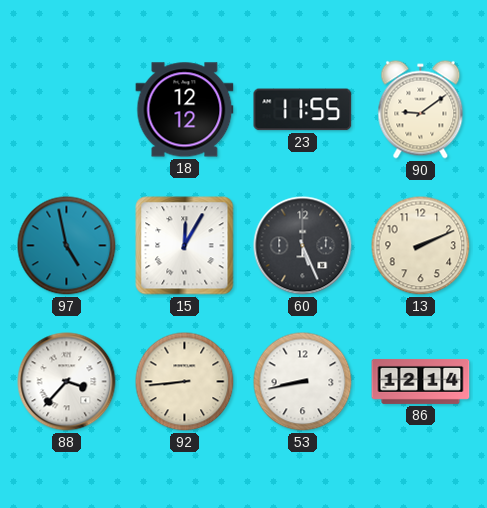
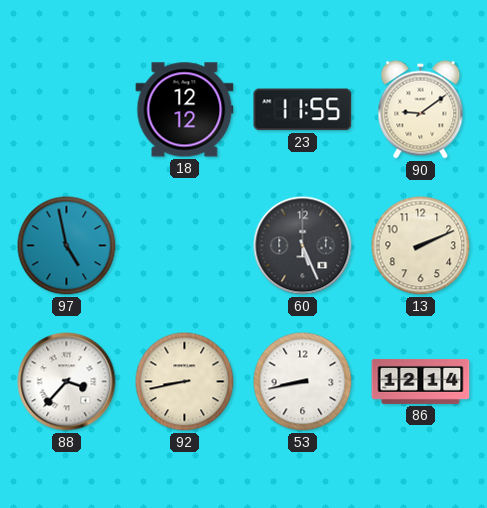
15: 12:05 -> none (185, 246)
92: 8:44 -> 8:43 (185, 382)
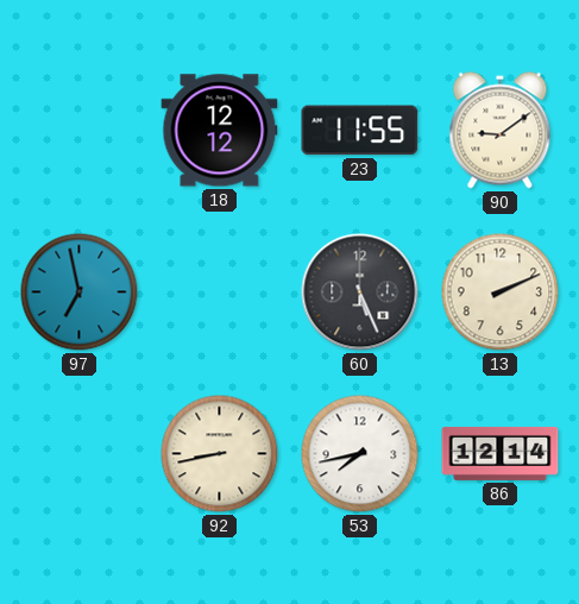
97: 4:58 -> 6:58 (80, 292)
88: 3:37 -> none (67, 382)
53: 8:43 -> 7:43 (360, 454)
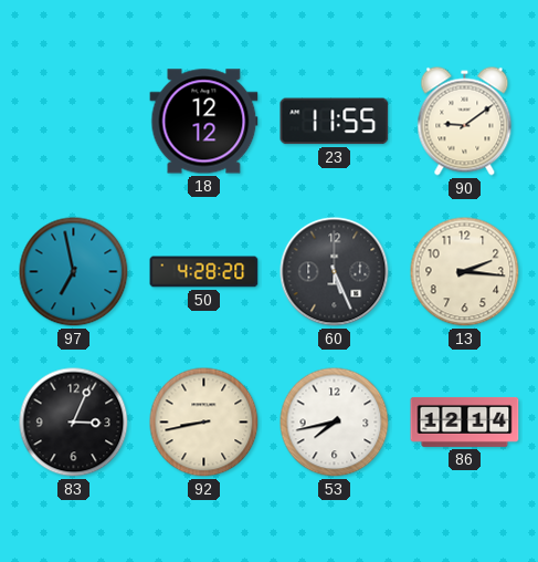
50: none -> 4:28 (204, 272)
13: 2:11 -> 2:16 (465, 272)
83: none -> 3:04 (74, 423)
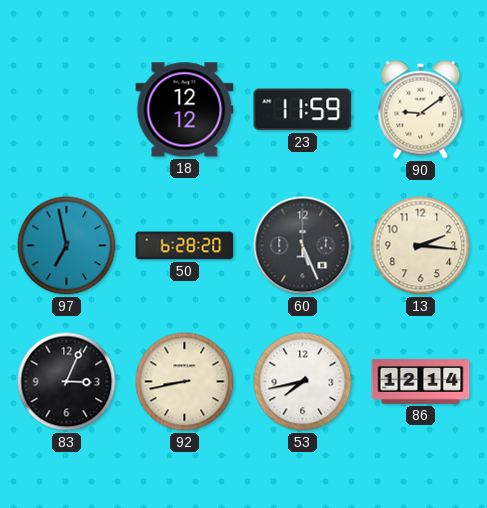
23: 11:55 -> 11:59 (303, 110)
50: 4:28 -> 6:28 (185, 246)
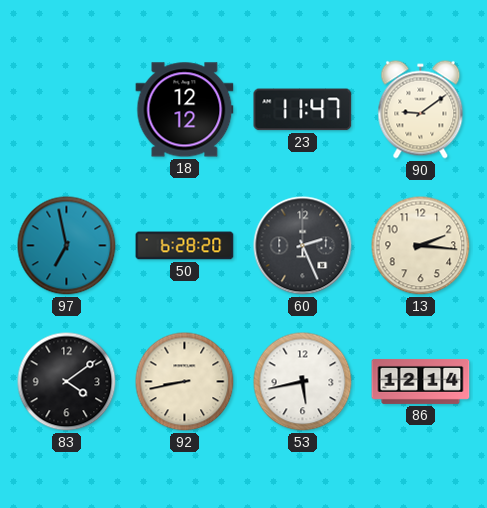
23: 11:59 -> 11:47 (303, 110)
60: 5:26 -> 2:26 (303, 246)
83: 3:04 -> 4:09 (67, 382)
53: 7:43 -> 5:43 (303, 382)
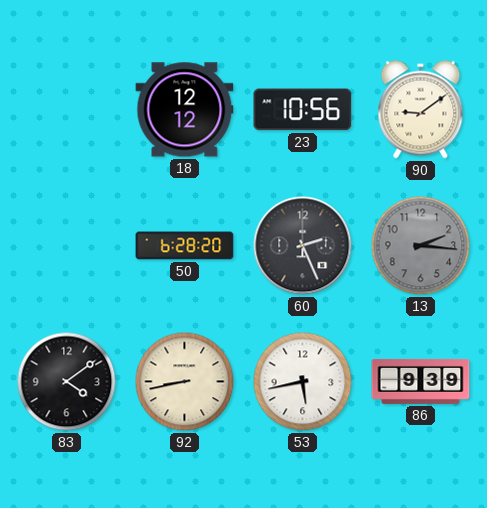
23: 11:47 -> 10:56 (303, 110)
97: 6:58 -> none (67, 246)
13 dial: cream -> grey (421, 246)
86: 12:14 -> 9:39 (421, 381)
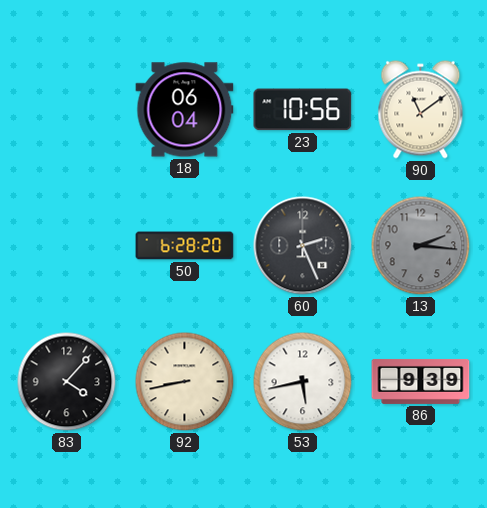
18: 12:12 -> 06:04 (185, 110)
90: 9:09 -> 11:09 (421, 110)
83: 4:09 -> 4:07 (67, 382)
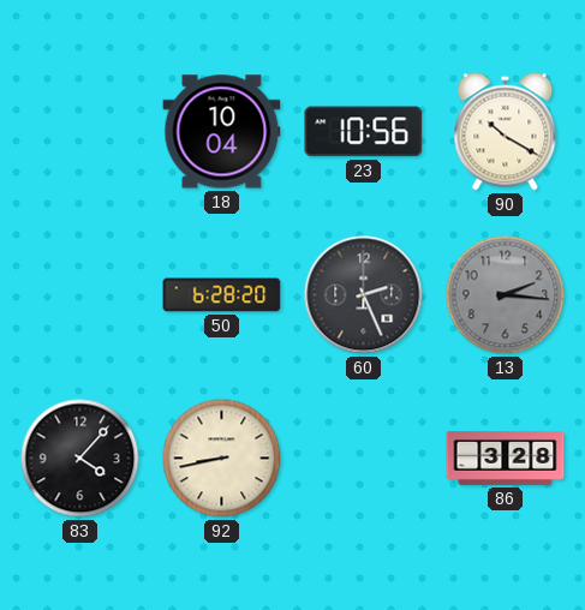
18: 06:04 -> 10:04 (222, 132)
90: 11:09 -> 10:20 (506, 132)
53: 5:43 -> none (303, 382)
86: 9:39 -> 3:28 (506, 458)
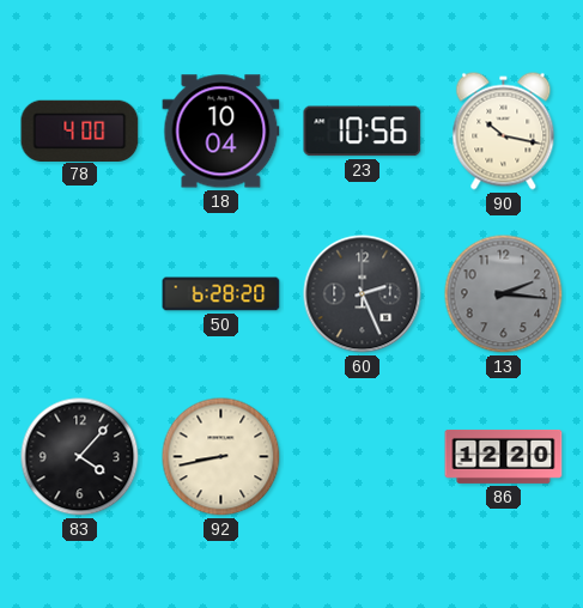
78: none -> 4:00 (80, 130)
90: 10:20 -> 10:17 (504, 132)
86: 3:28 -> 12:20 (504, 456)
